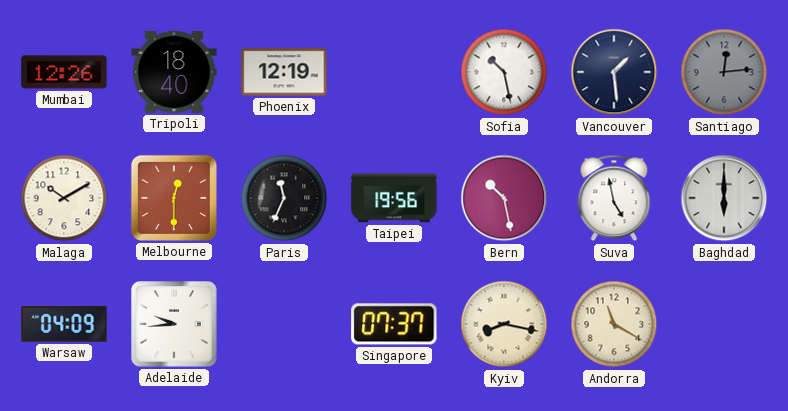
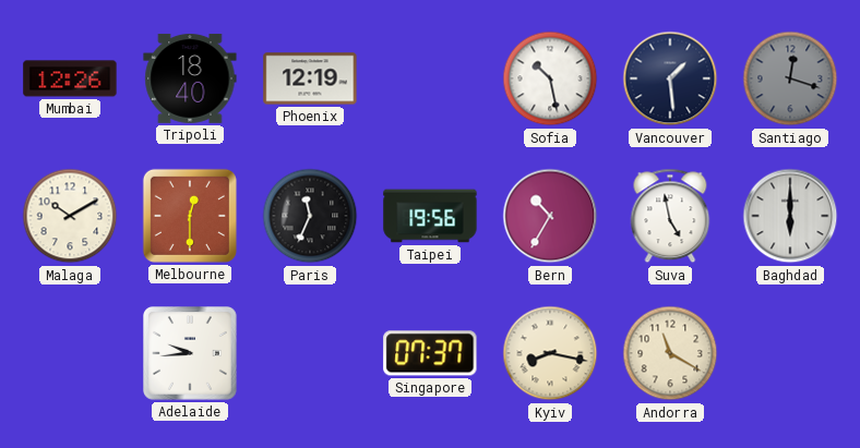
Santiago: 12:14 -> 12:18 (790, 78)
Bern: 10:28 -> 10:35 (550, 216)
Warsaw: 04:09 -> none (64, 324)
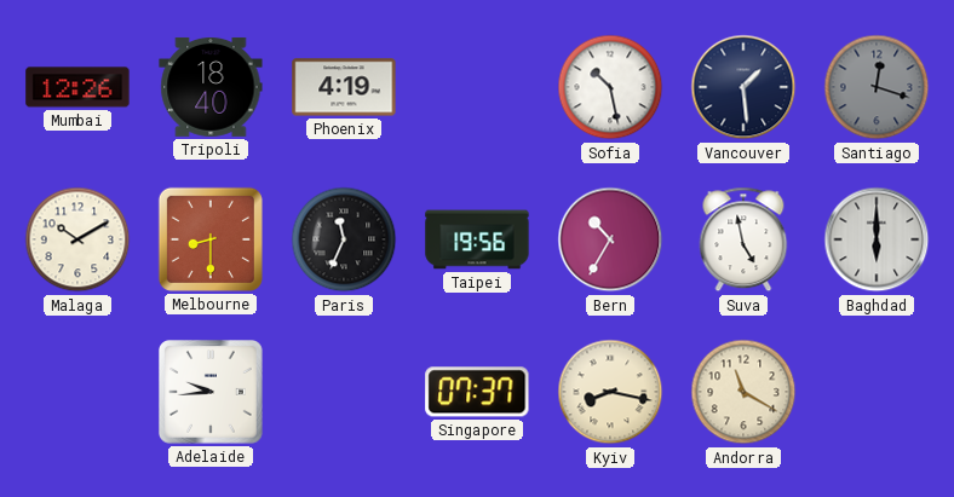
Phoenix: 12:19 -> 4:19 (344, 87)
Melbourne: 12:30 -> 8:30 (211, 239)
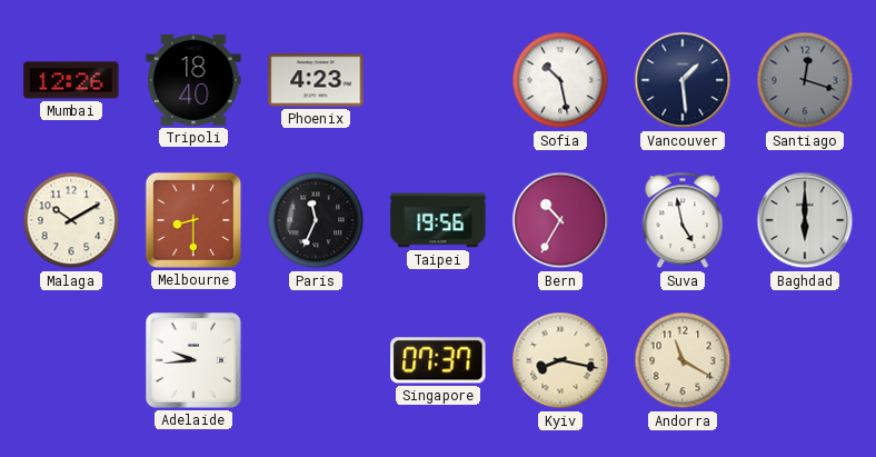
Phoenix: 4:19 -> 4:23 (316, 80)
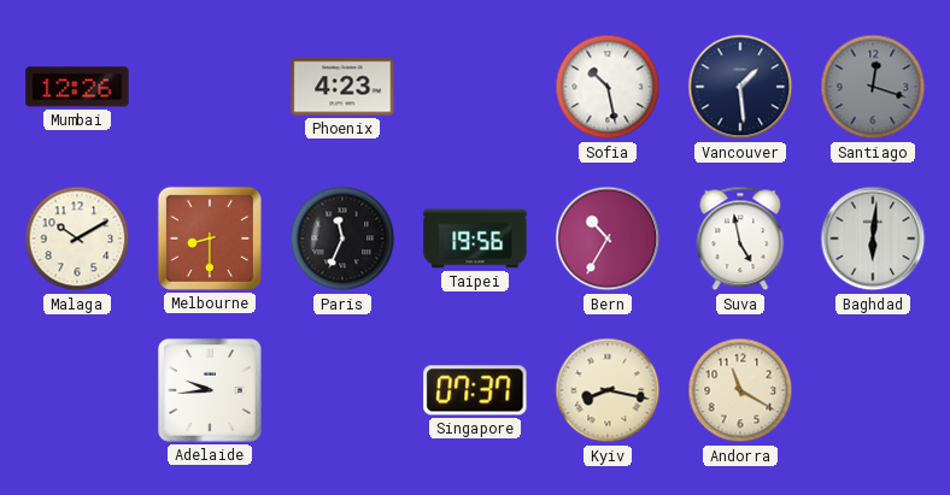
Tripoli: 18:40 -> none (193, 80)
Baghdad: 6:00 -> 6:01 (873, 238)
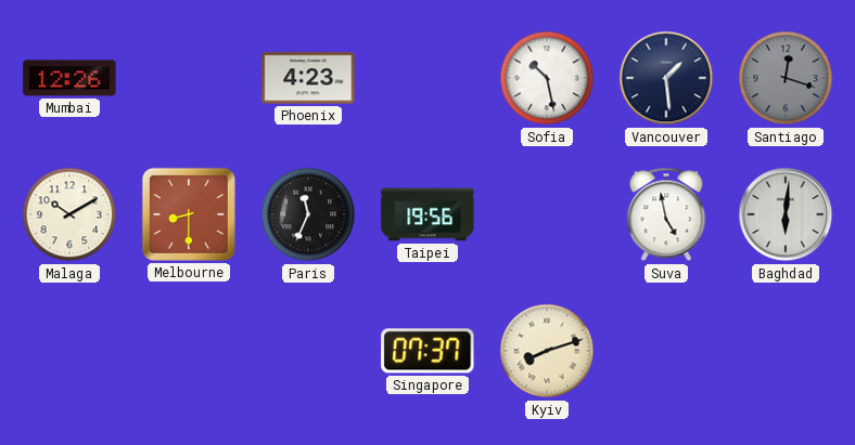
Bern: 10:35 -> none (608, 238)
Adelaide: 9:44 -> none (211, 391)
Kyiv: 8:17 -> 8:12 (547, 351)
Andorra: 11:20 -> none (740, 390)
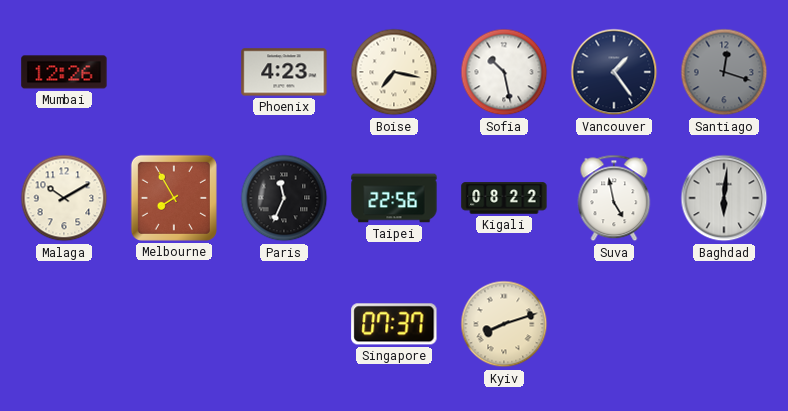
Boise: none -> 7:17 (394, 72)
Vancouver: 1:29 -> 1:24 (614, 72)
Melbourne: 8:30 -> 7:55 (174, 198)
Taipei: 19:56 -> 22:56 (394, 198)
Kigali: none -> 08:22 (504, 198)
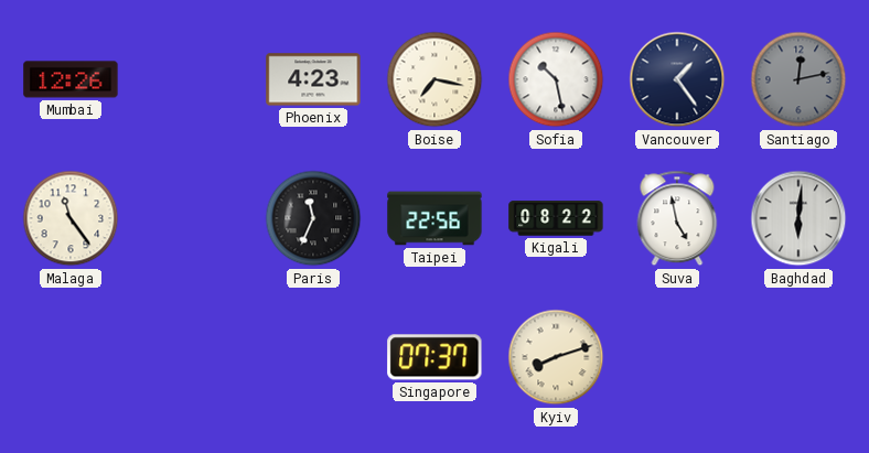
Santiago: 12:18 -> 12:13 (798, 79)
Malaga: 10:10 -> 11:24 (71, 218)
Melbourne: 7:55 -> none (174, 198)
